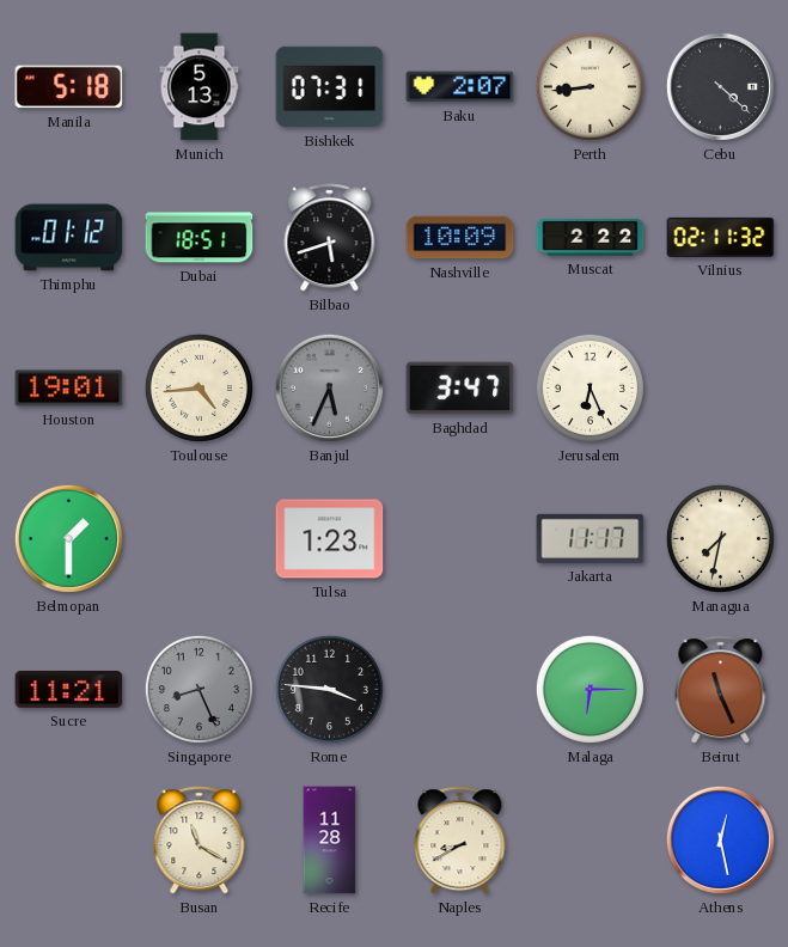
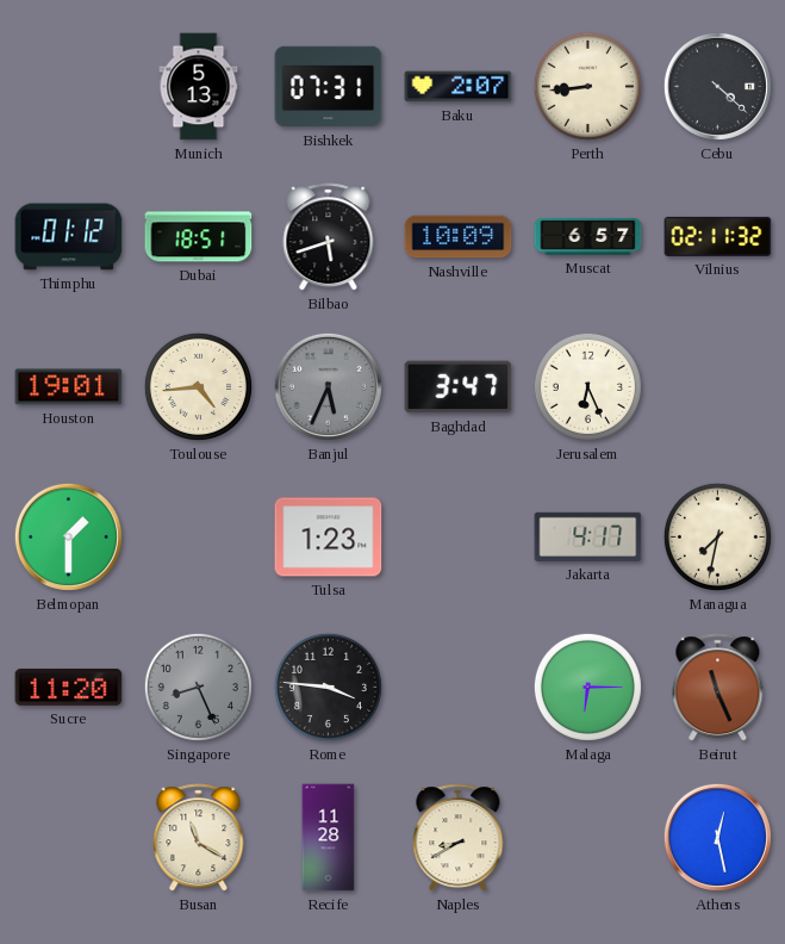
Manila: 5:18 -> none (69, 87)
Muscat: 2:22 -> 6:57 (588, 236)
Jakarta: 11:17 -> 4:17 (588, 536)
Sucre: 11:21 -> 11:20 (69, 687)
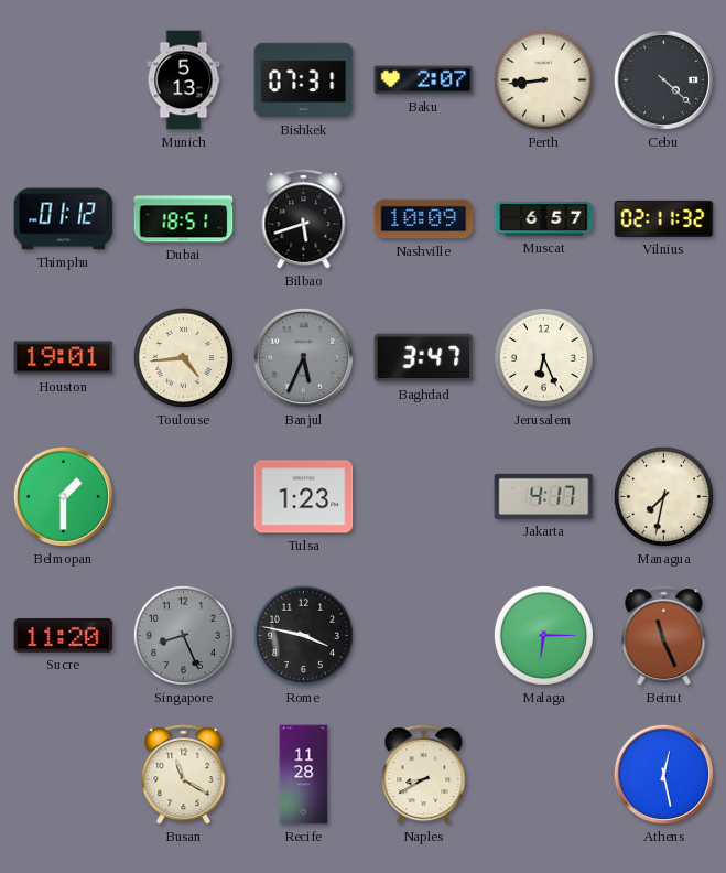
Rome: 3:46 -> 3:47 (303, 635)
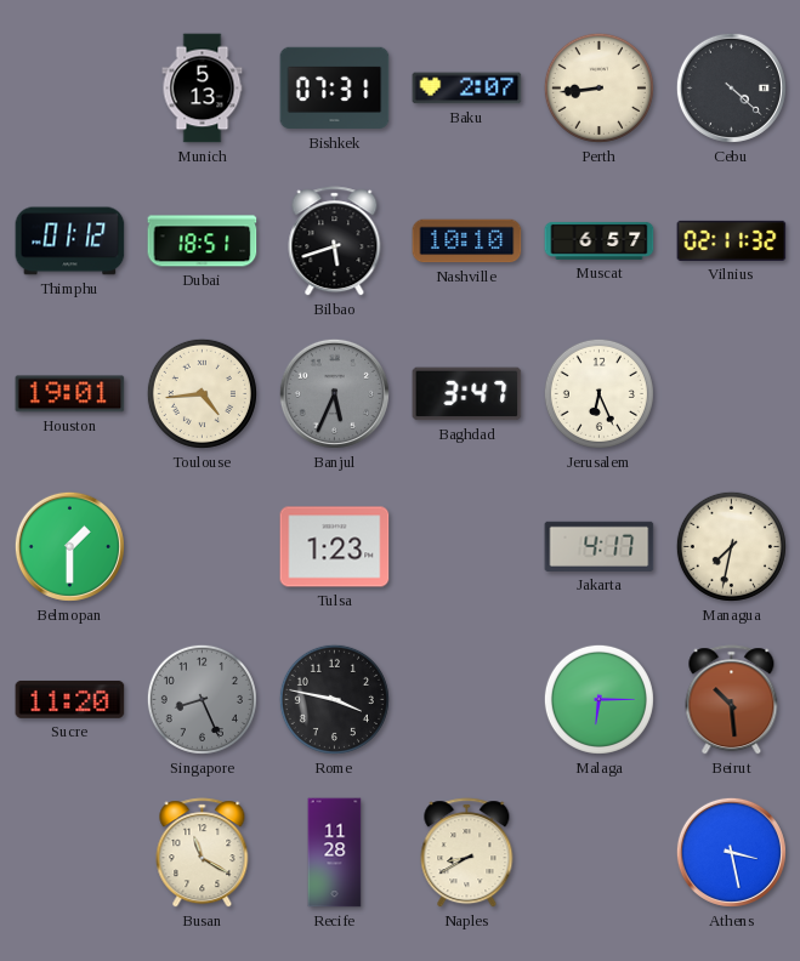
Nashville: 10:09 -> 10:10 (467, 241)
Beirut: 11:26 -> 10:29 (732, 700)
Athens: 12:28 -> 3:28 (731, 852)
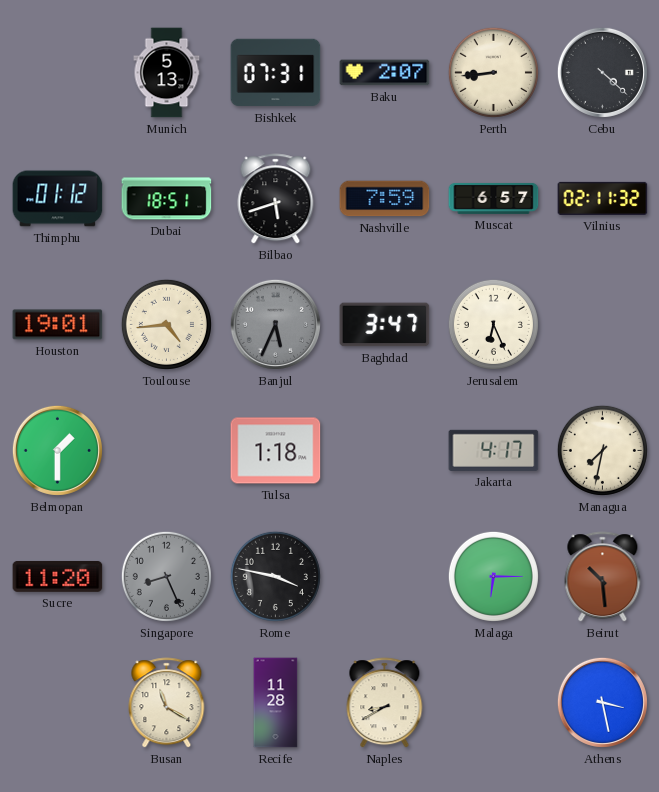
Nashville: 10:10 -> 7:59 (385, 199)
Tulsa: 1:23 -> 1:18 (276, 451)
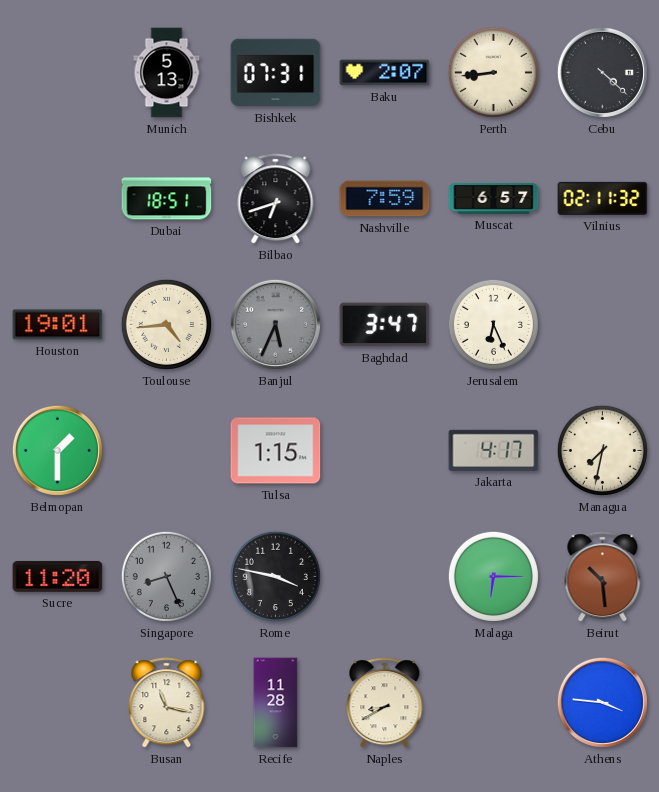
Thimphu: 01:12 -> none (58, 199)
Bilbao: 5:42 -> 6:42 (276, 199)
Tulsa: 1:18 -> 1:15 (276, 451)
Busan: 11:20 -> 11:17 (167, 703)
Athens: 3:28 -> 3:46 (602, 702)
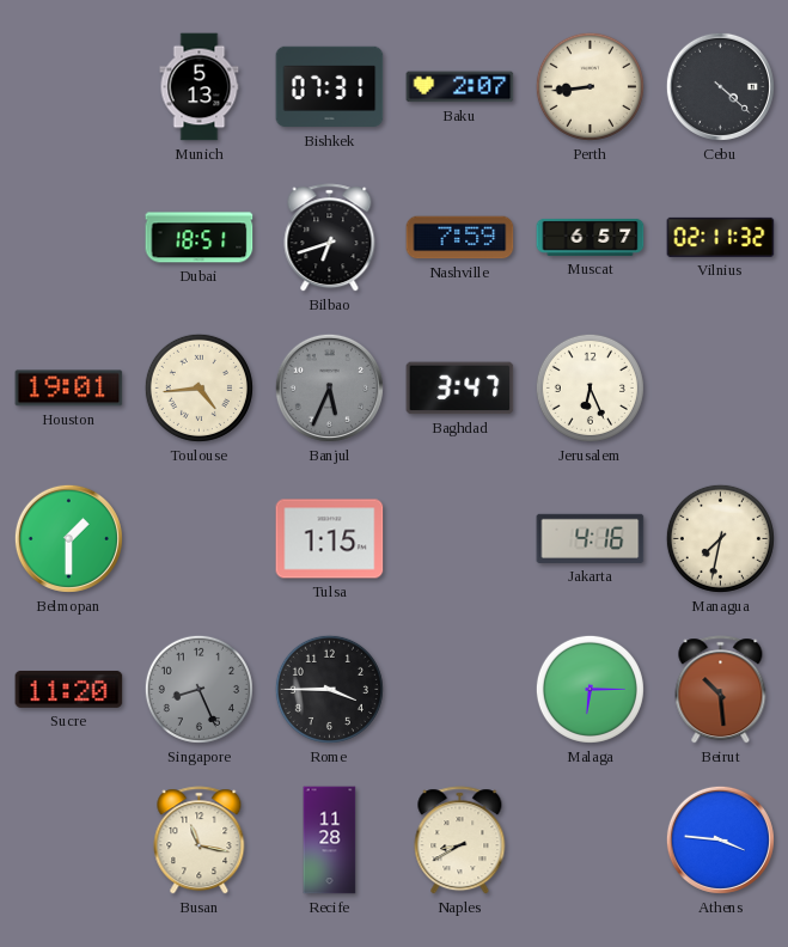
Jakarta: 4:17 -> 4:16 (591, 538)
Rome: 3:47 -> 3:45 (329, 689)
